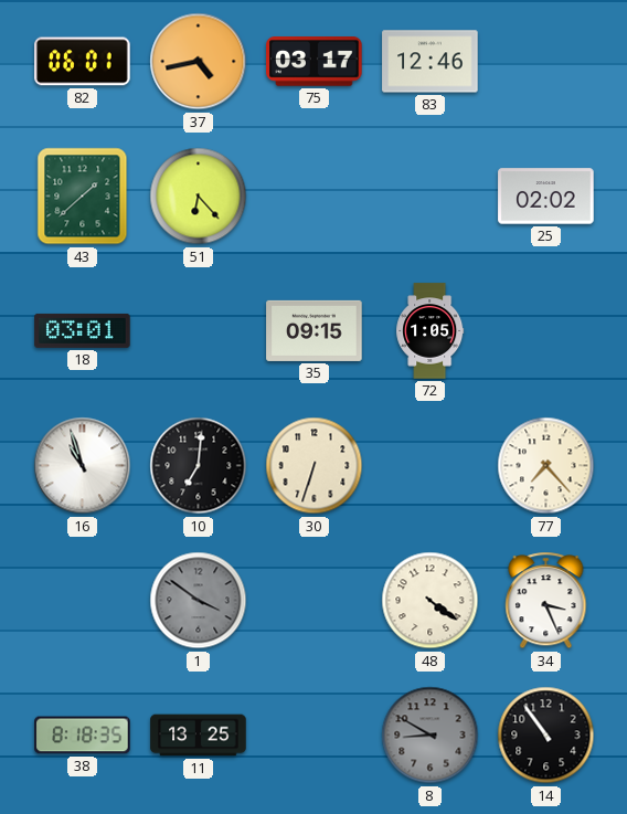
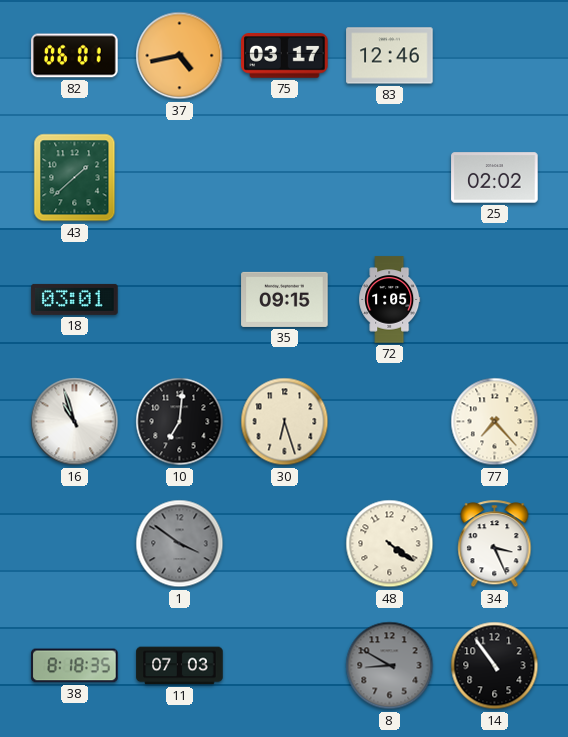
51: 6:23 -> none (199, 197)
30: 6:33 -> 6:27 (285, 422)
11: 13:25 -> 07:03 (180, 666)
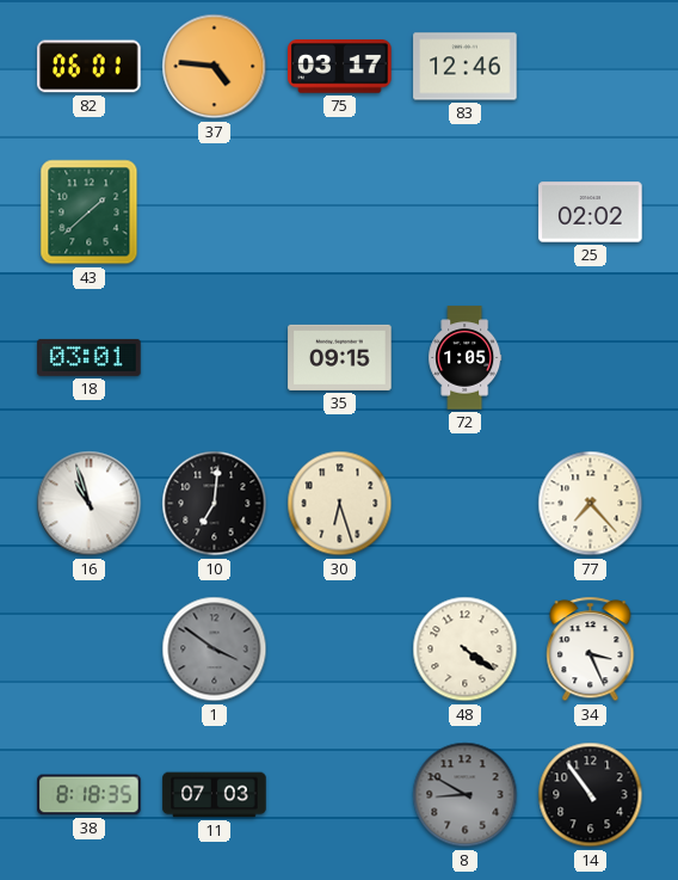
37: 4:43 -> 4:46 (215, 67)
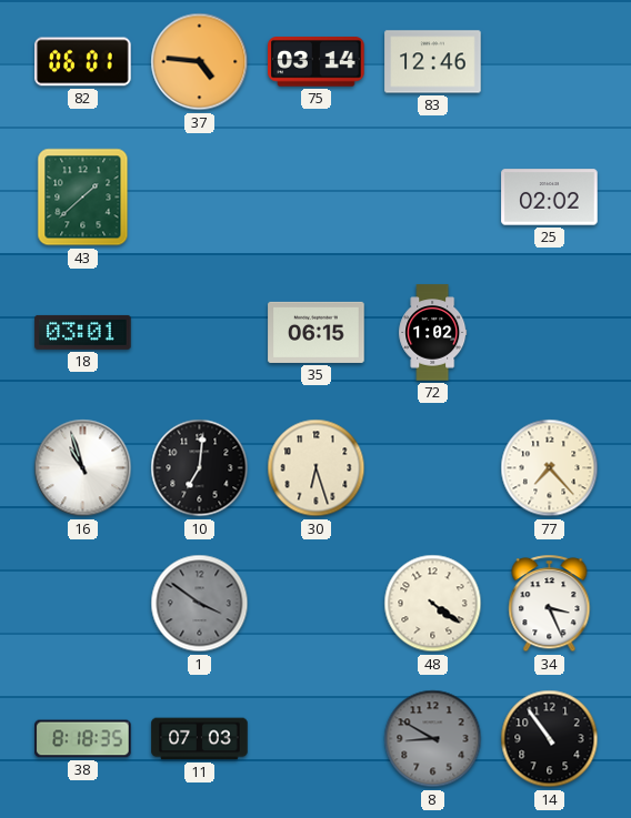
75: 03:17 -> 03:14 (317, 62)
35: 09:15 -> 06:15 (317, 332)
72: 1:05 -> 1:02 (433, 333)
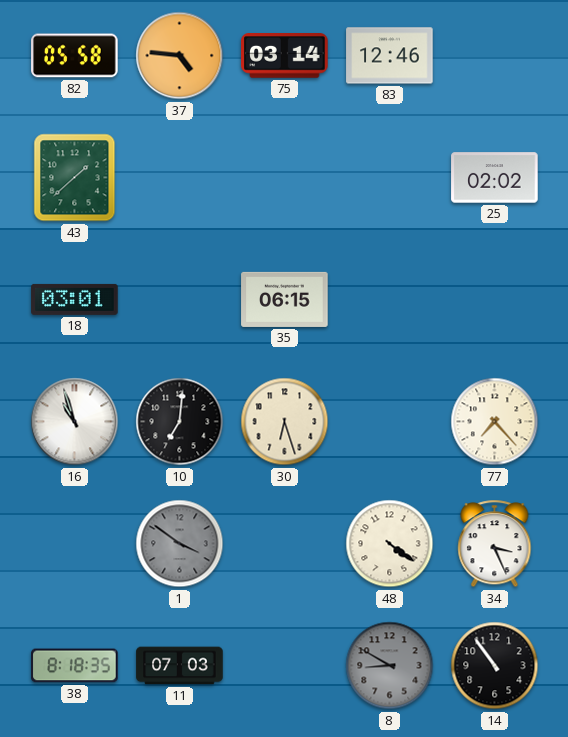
82: 06:01 -> 05:58 (75, 56)
72: 1:02 -> none (433, 333)
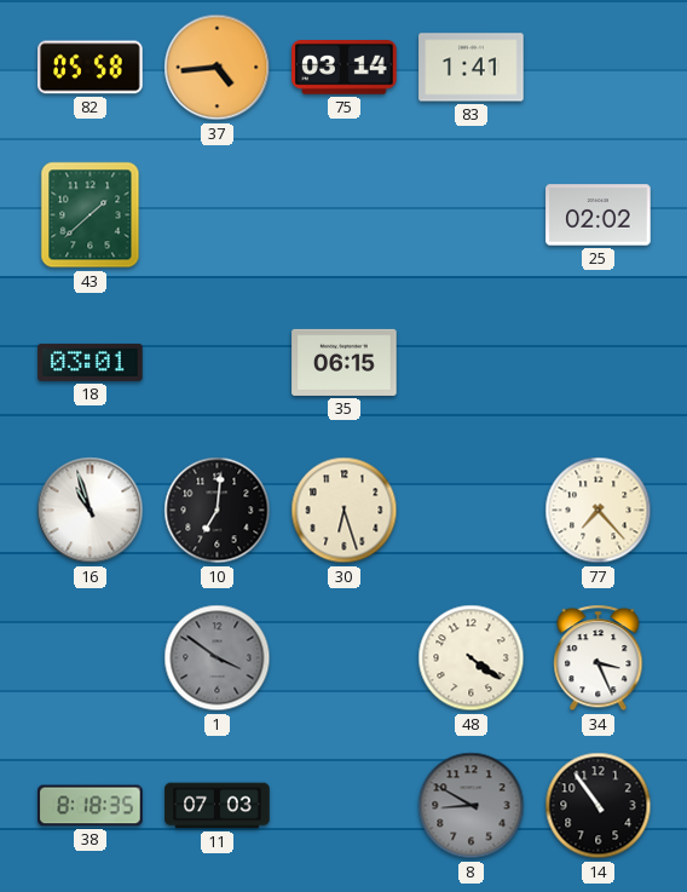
37: 4:46 -> 4:44 (218, 68)
83: 12:46 -> 1:41 (472, 68)
